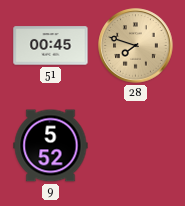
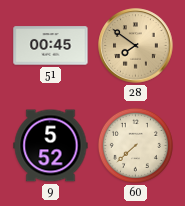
28: 7:48 -> 7:51 (136, 46)
60: none -> 7:38 (135, 145)
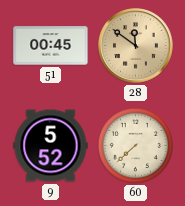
28: 7:51 -> 11:51 (136, 46)
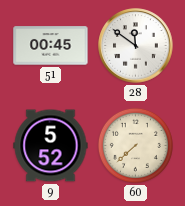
28 dial: champagne -> white (136, 46)
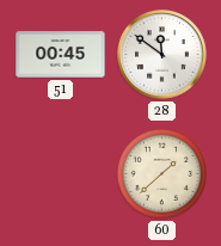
9: 5:52 -> none (51, 146)
60: 7:38 -> 1:38 (161, 173)
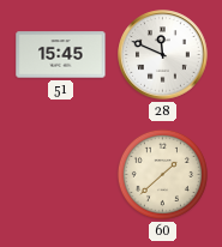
51: 00:45 -> 15:45 (61, 55)
28: 11:51 -> 11:49 (163, 55)
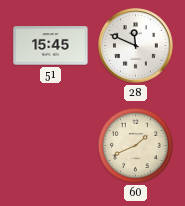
60: 1:38 -> 1:41 (135, 145)
